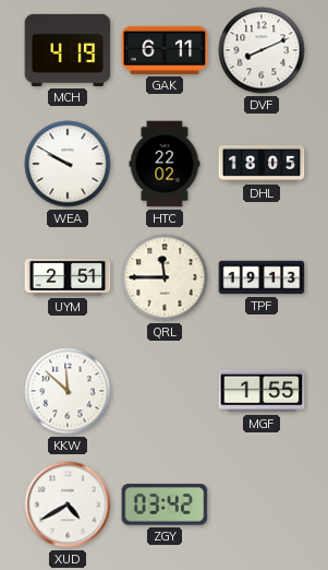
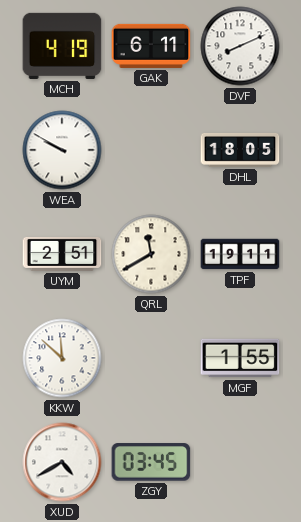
HTC: 22:02 -> none (165, 164)
QRL: 11:45 -> 11:40 (151, 254)
TPF: 19:13 -> 19:11 (240, 254)
ZGY: 03:42 -> 03:45 (151, 462)
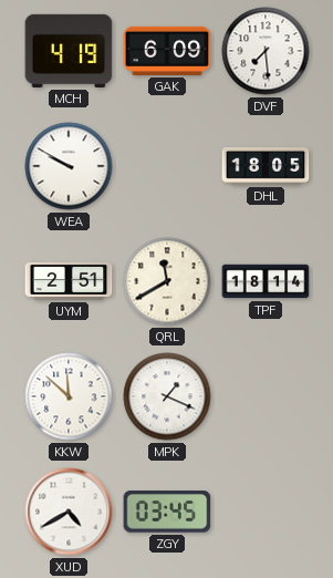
GAK: 6:11 -> 6:09 (167, 51)
DVF: 8:11 -> 7:29 (266, 51)
TPF: 19:11 -> 18:14 (266, 281)
MPK: none -> 1:19 (167, 396)
MGF: 1:55 -> none (240, 358)
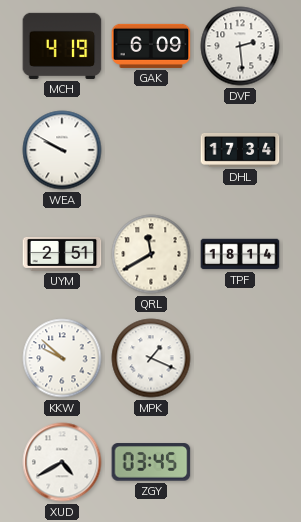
DVF: 7:29 -> 2:29 (240, 46)
DHL: 18:05 -> 17:34 (240, 150)
KKW: 11:52 -> 9:52 (62, 358)
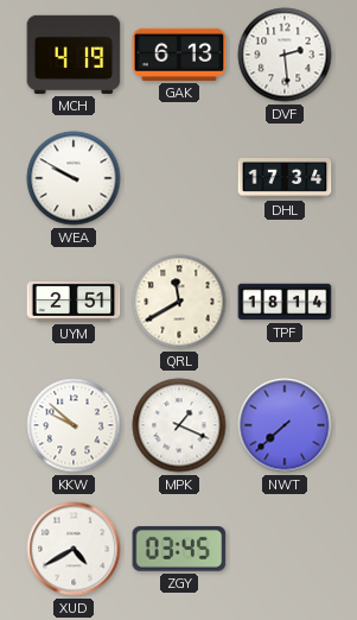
GAK: 6:09 -> 6:13 (179, 55)
NWT: none -> 7:38 (285, 425)
